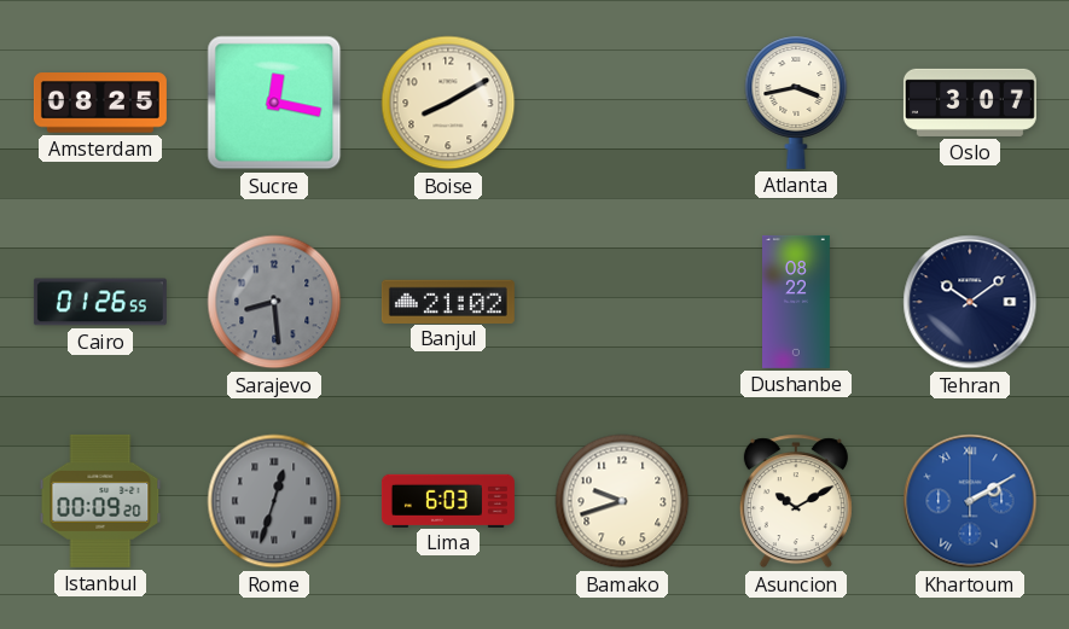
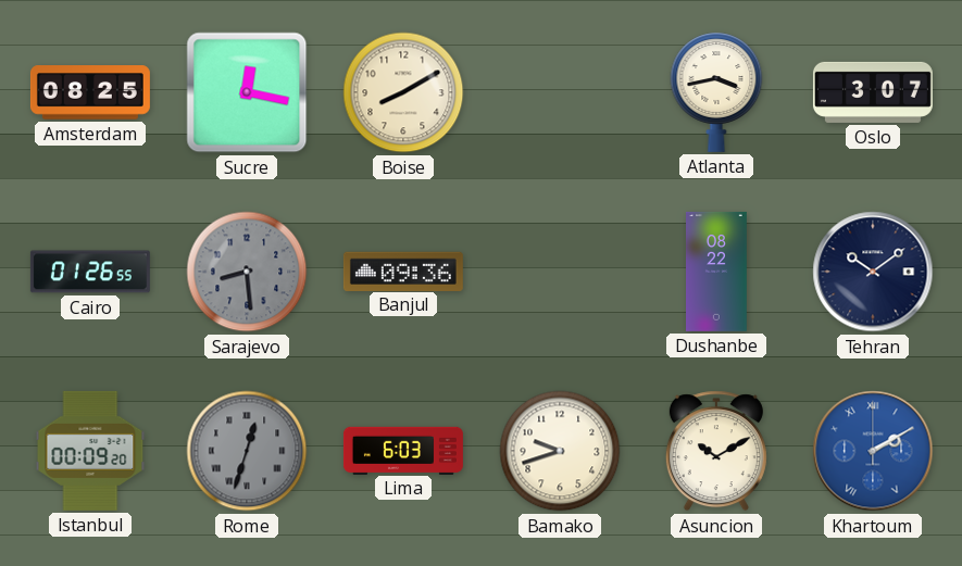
Banjul: 21:02 -> 09:36 (403, 271)
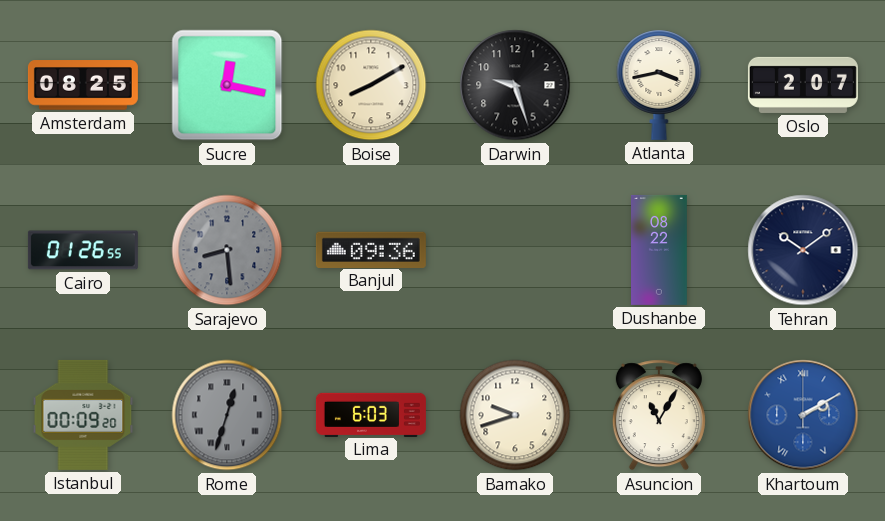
Darwin: none -> 9:27 (515, 85)
Oslo: 3:07 -> 2:07 (803, 85)
Asuncion: 10:10 -> 11:05 (659, 415)
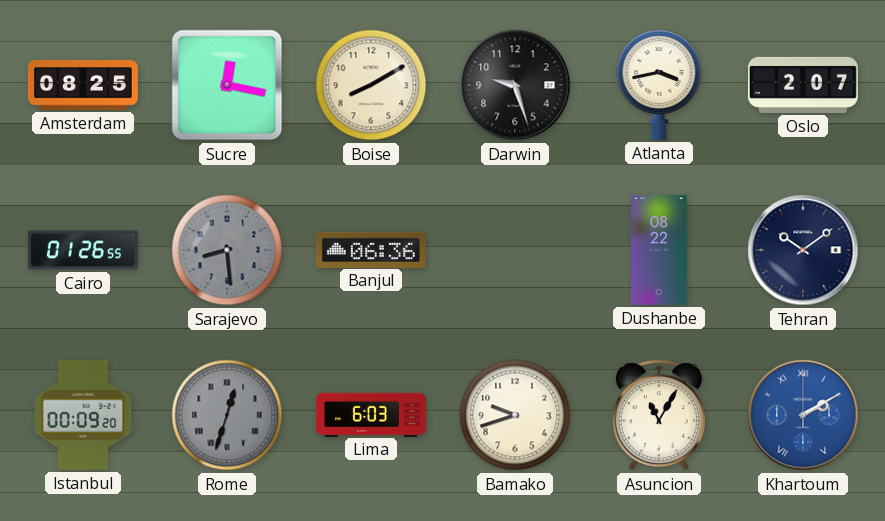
Banjul: 09:36 -> 06:36 (371, 249)
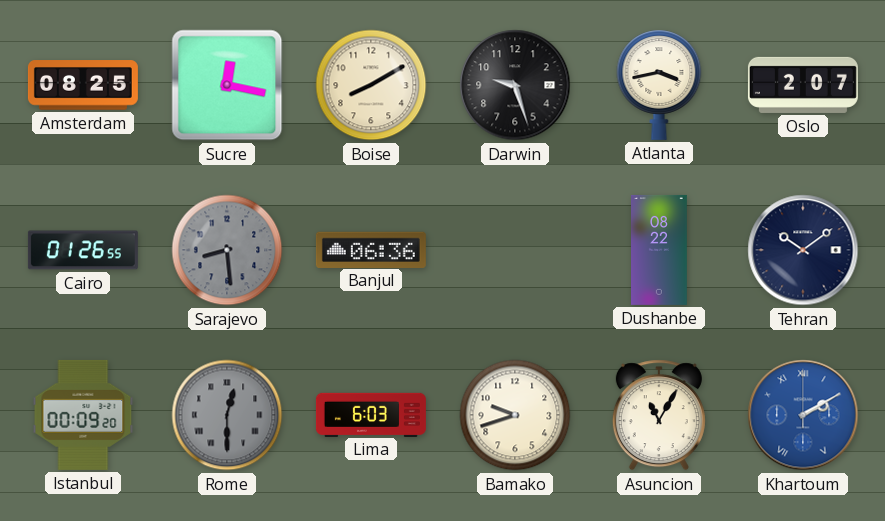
Rome: 12:33 -> 12:30 (227, 415)
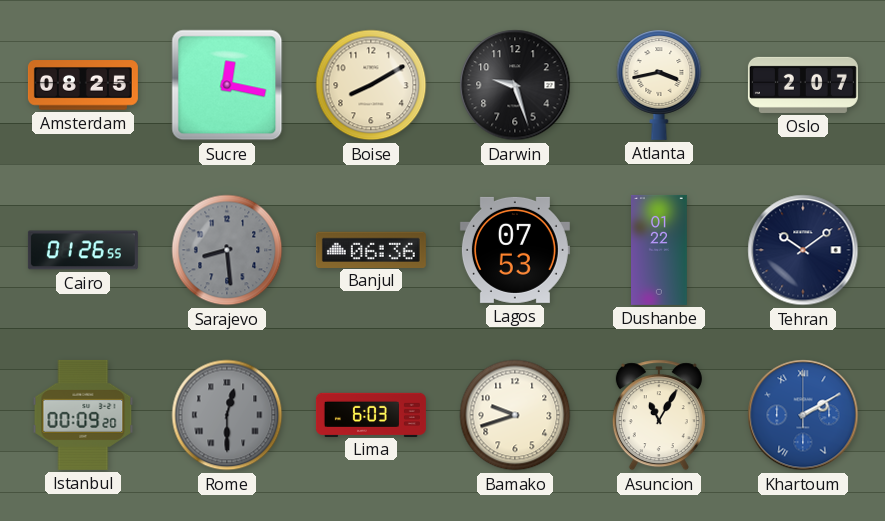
Lagos: none -> 07:53 (515, 250)
Dushanbe: 08:22 -> 01:22 (660, 250)
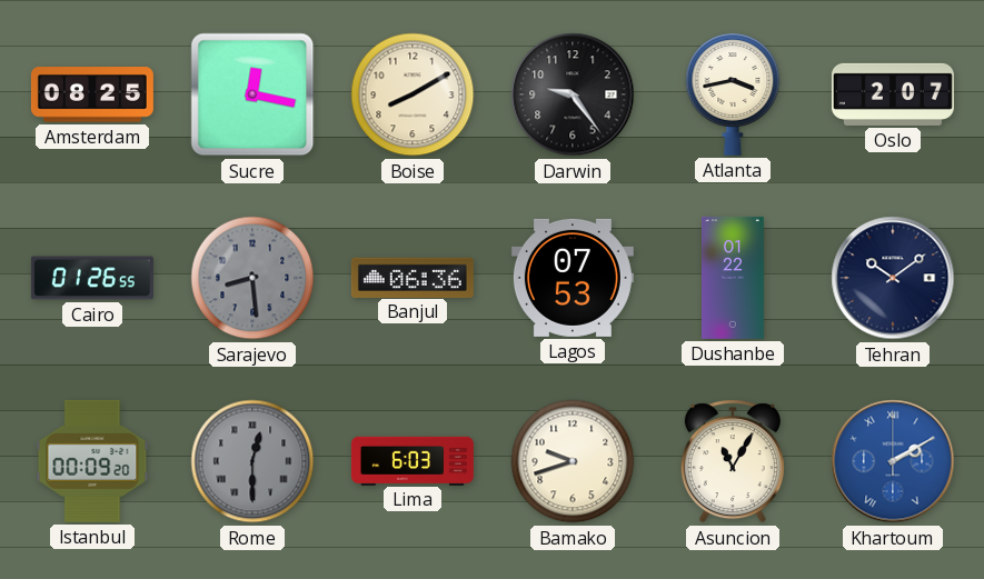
Darwin: 9:27 -> 9:24 (573, 94)
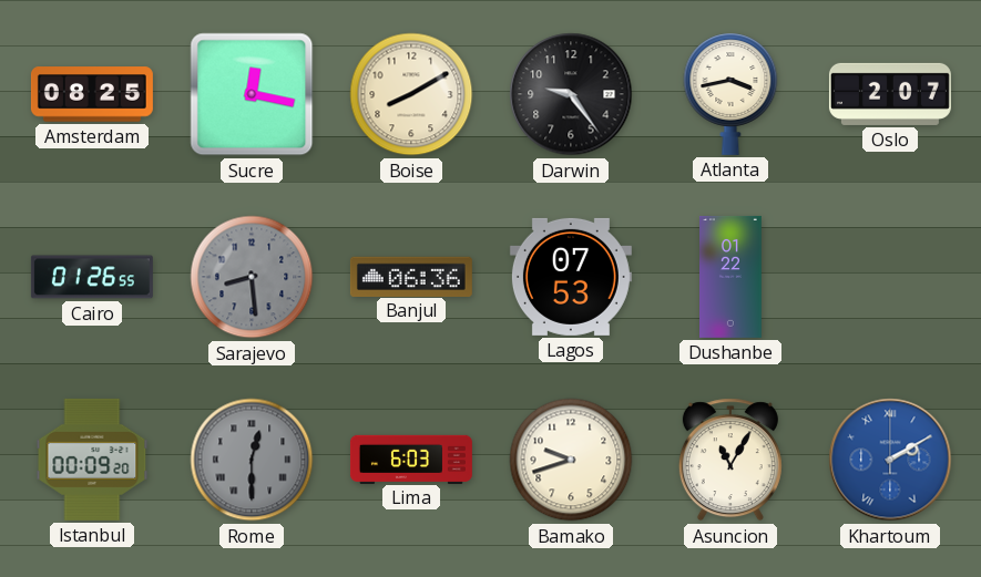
Tehran: 10:09 -> none (893, 278)
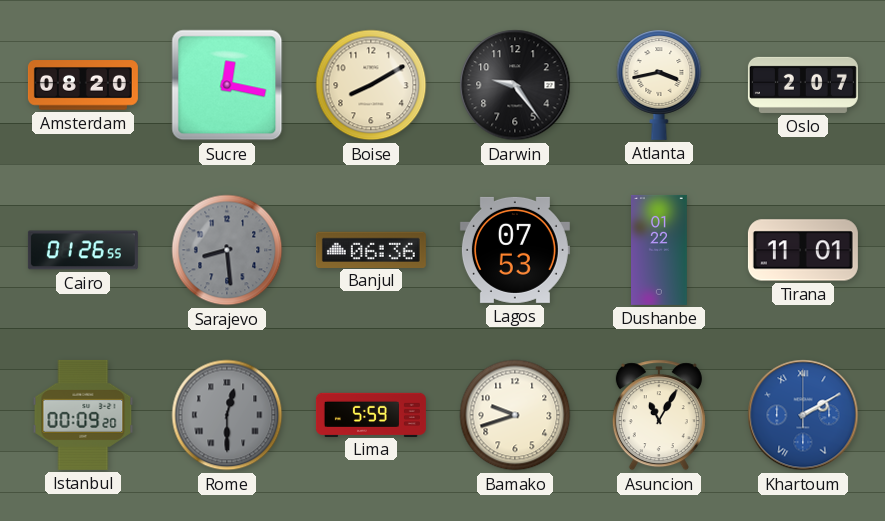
Amsterdam: 08:25 -> 08:20 (83, 85)
Tirana: none -> 11:01 (803, 250)
Lima: 6:03 -> 5:59 (371, 414)
